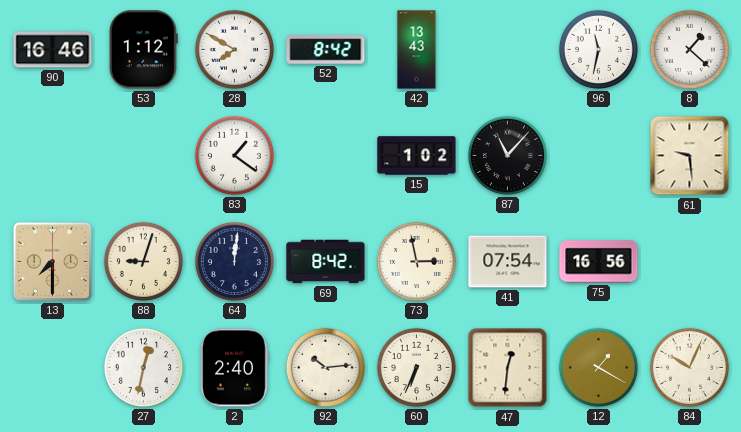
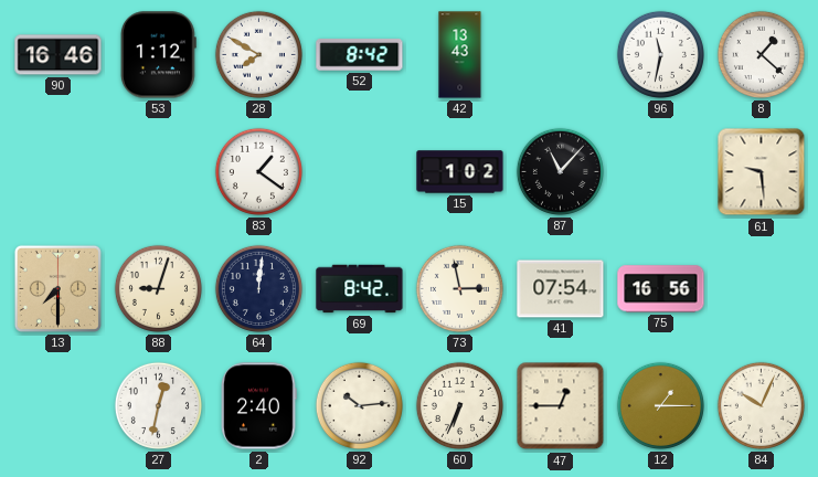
47: 12:31 -> 12:45 (561, 406)
12: 1:20 -> 1:15 (660, 405)
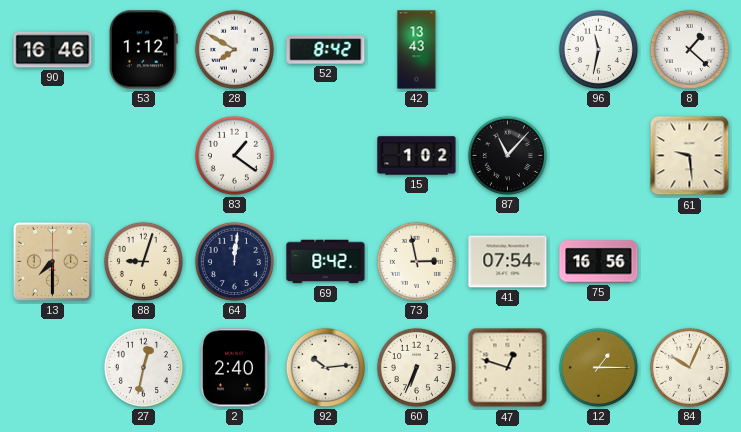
47: 12:45 -> 12:48 (508, 368)
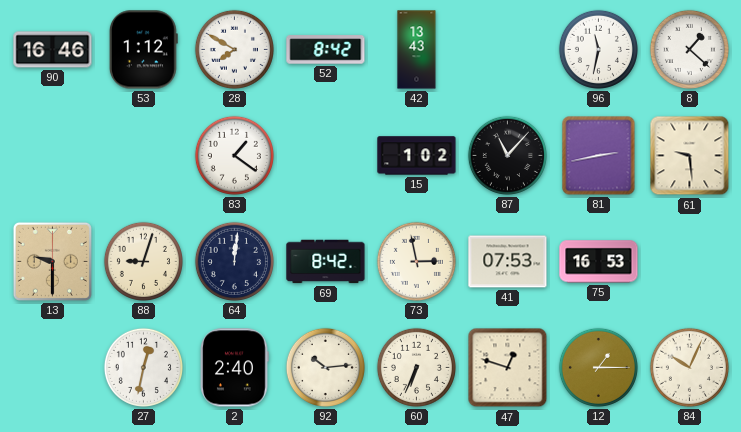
81: none -> 2:43 (599, 156)
13: 7:30 -> 9:30 (52, 261)
41: 07:54 -> 07:53 (508, 262)
75: 16:56 -> 16:53 (599, 262)
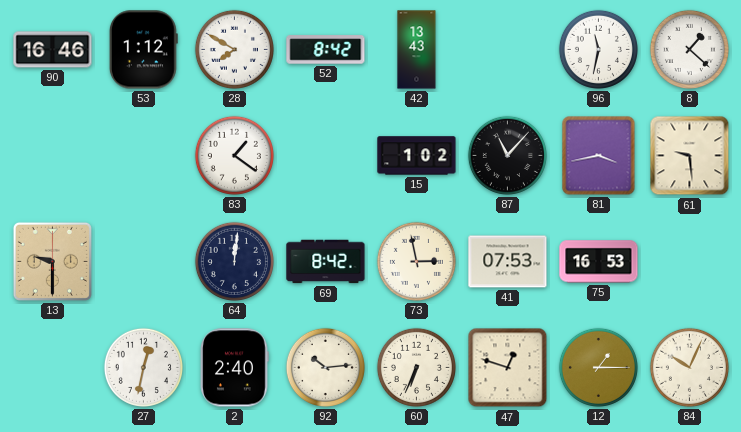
81: 2:43 -> 3:43 (599, 156)
88: 9:03 -> none (143, 261)
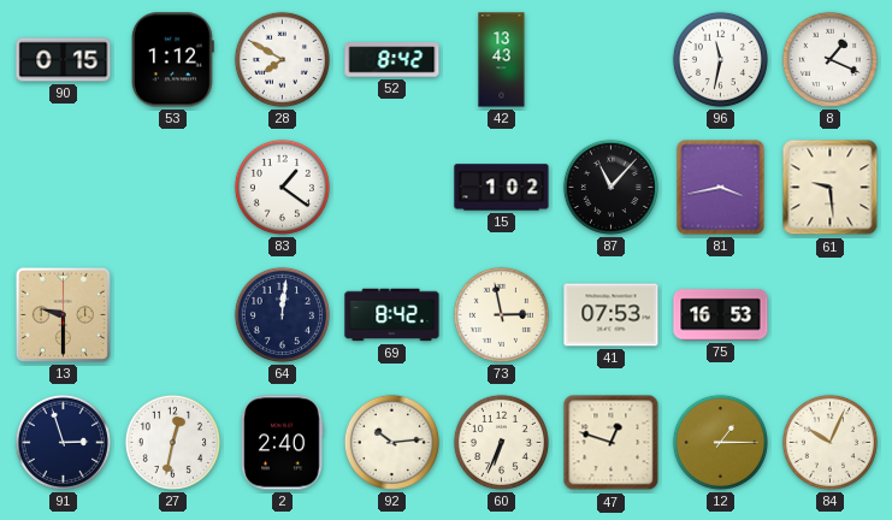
90: 16:46 -> 0:15 (64, 60)
8: 1:22 -> 1:19 (829, 59)
91: none -> 2:57 (63, 442)
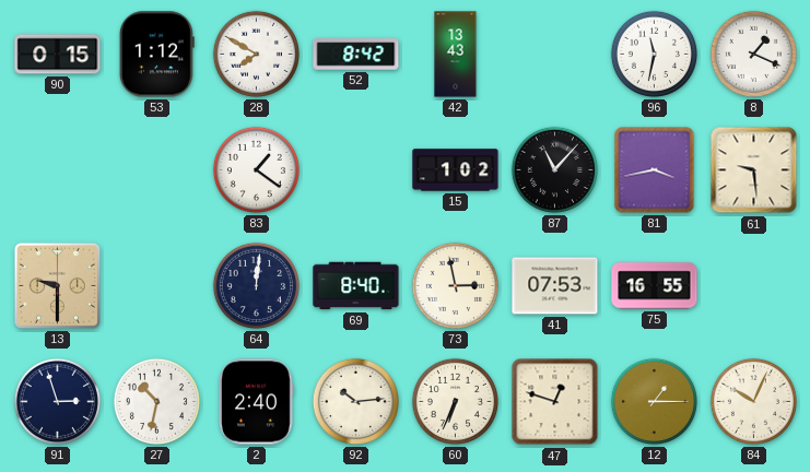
69: 8:42 -> 8:40 (356, 286)
75: 16:53 -> 16:55 (655, 286)
27: 12:32 -> 10:32 (156, 401)
